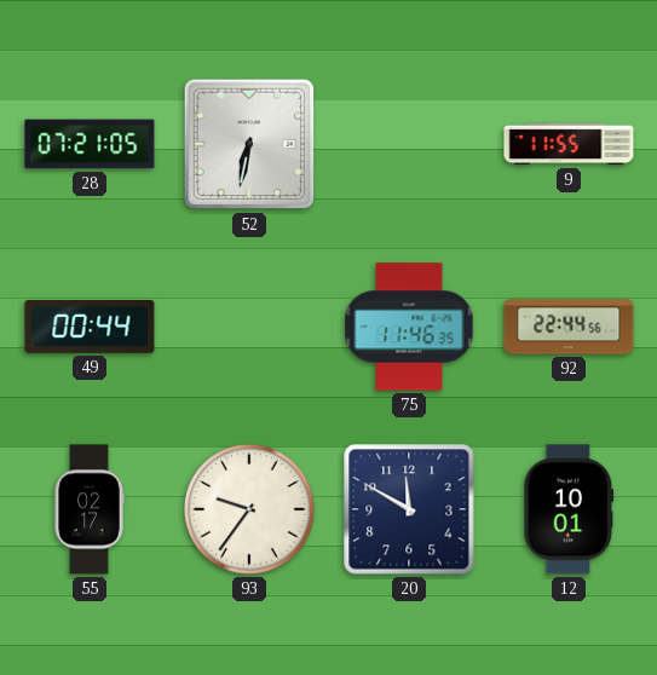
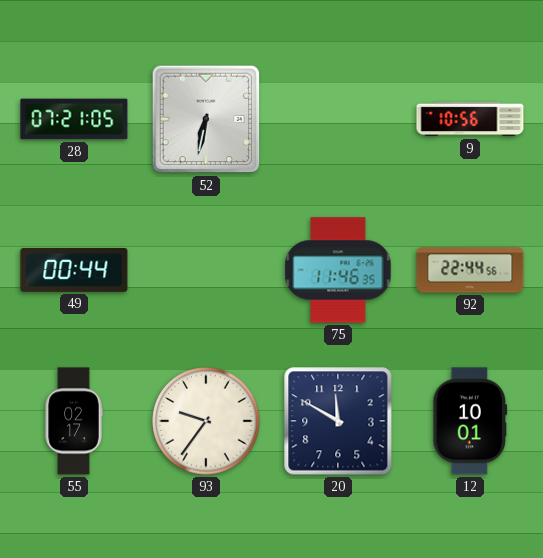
9: 11:55 -> 10:56 (470, 119)
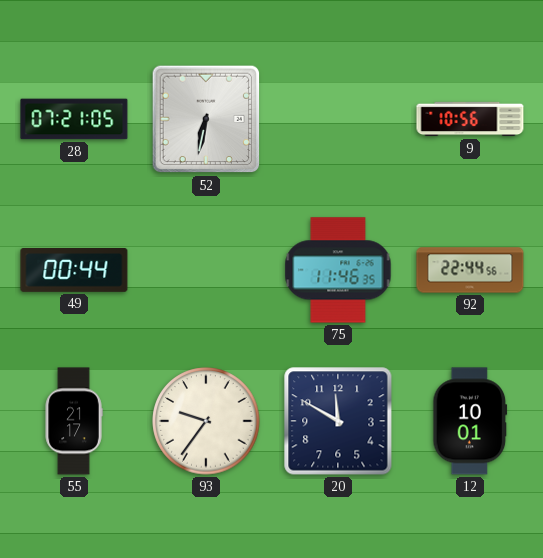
55: 02:17 -> 21:17 (74, 421)
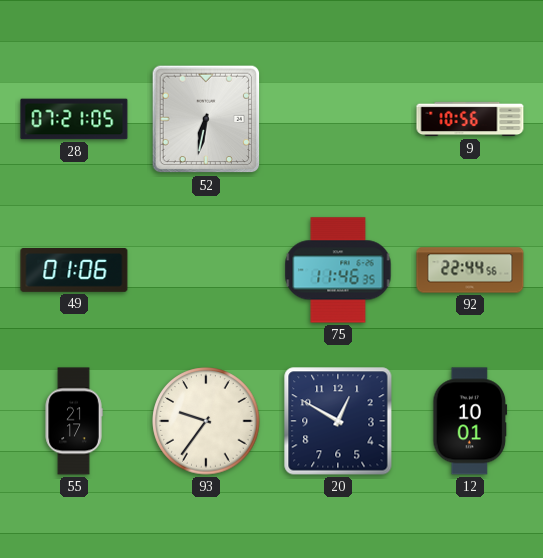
49: 00:44 -> 01:06 (74, 271)
20: 11:50 -> 12:50 (338, 421)
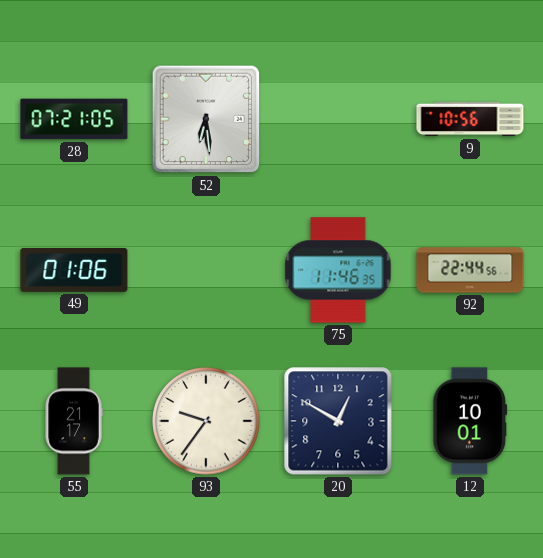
52: 6:32 -> 6:29 (206, 119)
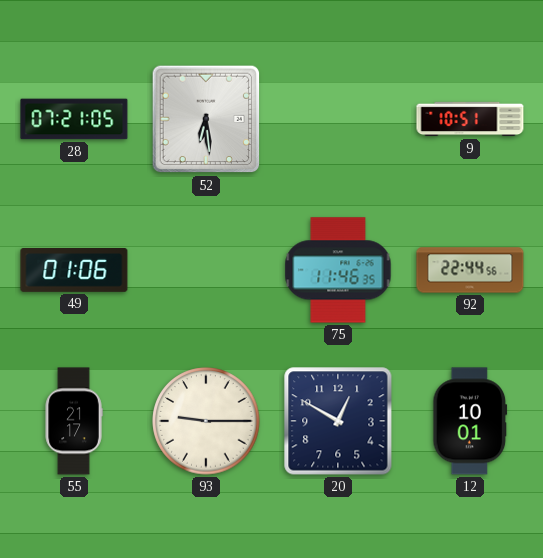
9: 10:56 -> 10:51 (470, 119)
93: 9:36 -> 9:15 (206, 421)
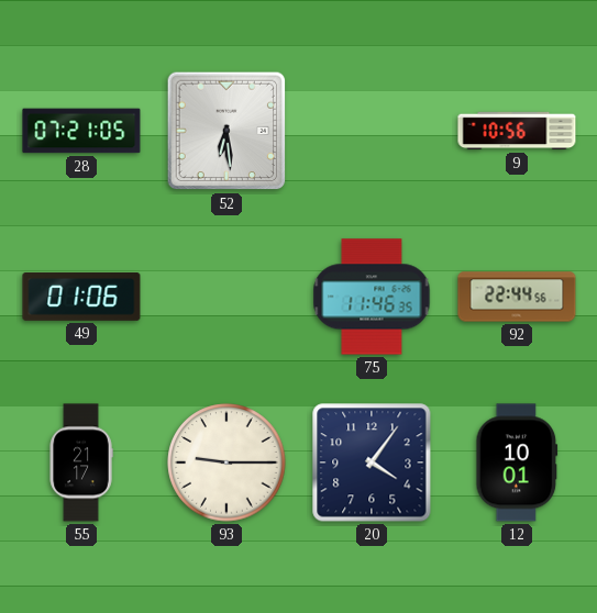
9: 10:51 -> 10:56 (517, 131)
20: 12:50 -> 4:06 (372, 462)
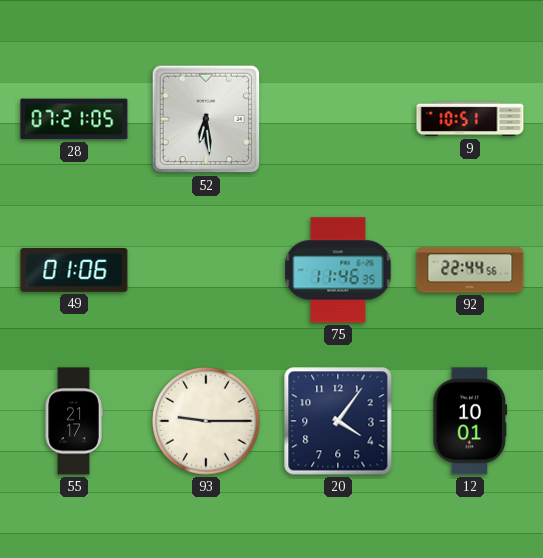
9: 10:56 -> 10:51 (470, 119)
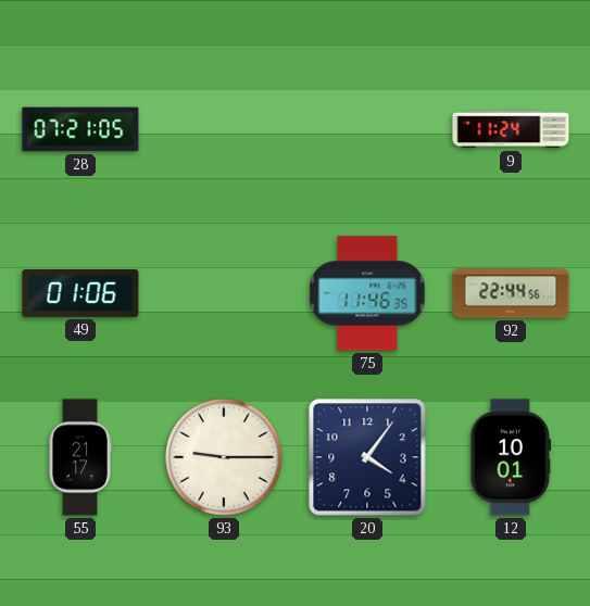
52: 6:29 -> none (206, 119)
9: 10:51 -> 11:24 (511, 129)
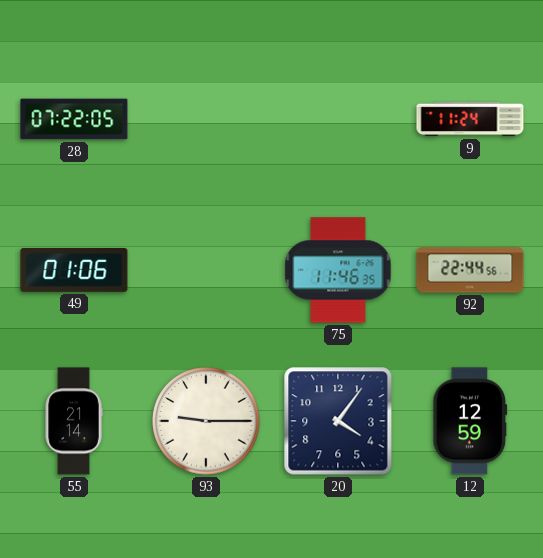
28: 07:21 -> 07:22 (74, 119)
55: 21:17 -> 21:14 (74, 421)
12: 10:01 -> 12:59 (470, 421)
